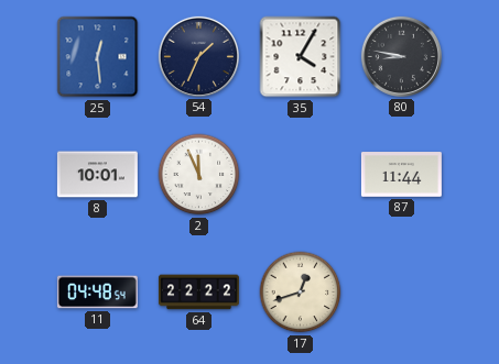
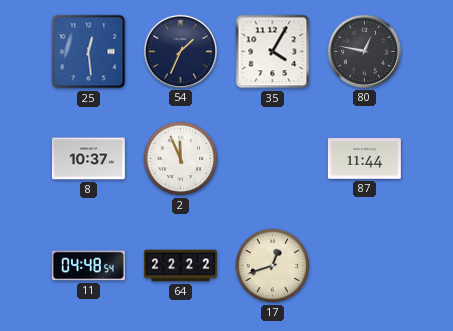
80: 8:47 -> 12:47 (364, 51)
8: 10:01 -> 10:37 (88, 159)
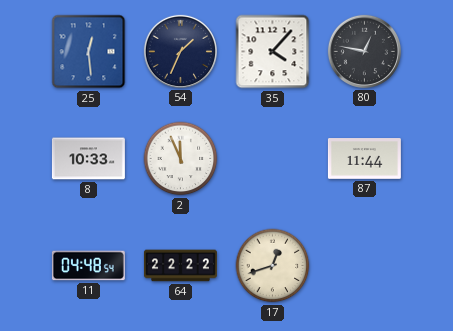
35: 4:05 -> 4:07 (273, 52)
8: 10:37 -> 10:33 (88, 159)
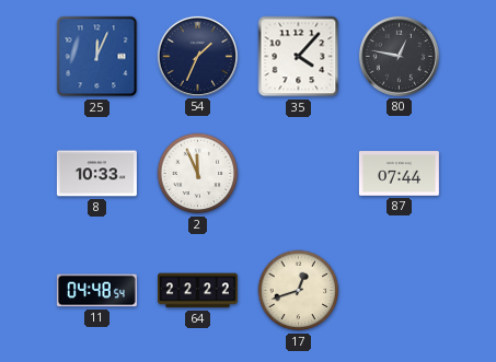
25: 12:29 -> 12:04 (97, 57)
87: 11:44 -> 07:44 (399, 174)
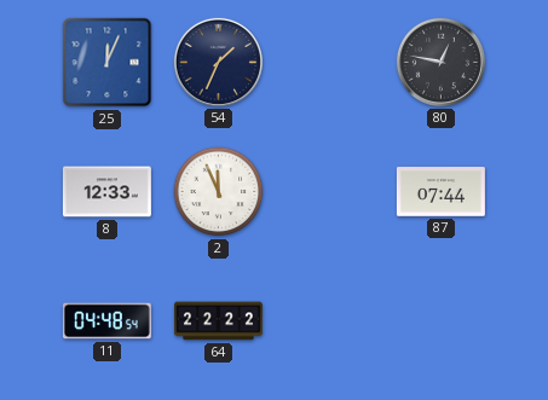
35: 4:07 -> none (299, 57)
8: 10:33 -> 12:33 (106, 192)
17: 12:42 -> none (299, 291)
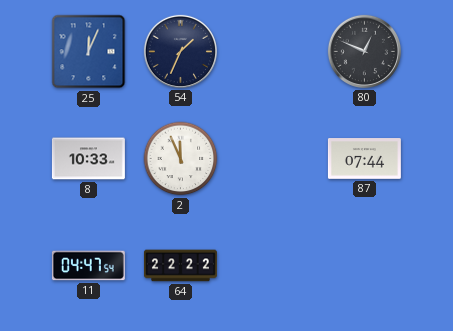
80: 12:47 -> 12:49 (364, 51)
8: 12:33 -> 10:33 (88, 159)
11: 04:48 -> 04:47 (88, 266)
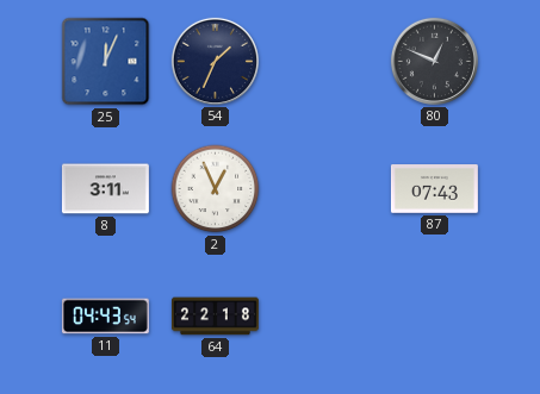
8: 10:33 -> 3:11 (105, 189)
2: 11:56 -> 12:56 (216, 189)
87: 07:44 -> 07:43 (434, 189)
11: 04:47 -> 04:43 (105, 317)
64: 22:22 -> 22:18 (215, 317)
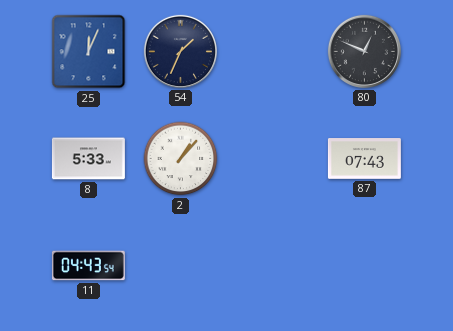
8: 3:11 -> 5:33 (88, 159)
2: 12:56 -> 1:07 (181, 159)
64: 22:18 -> none (215, 317)
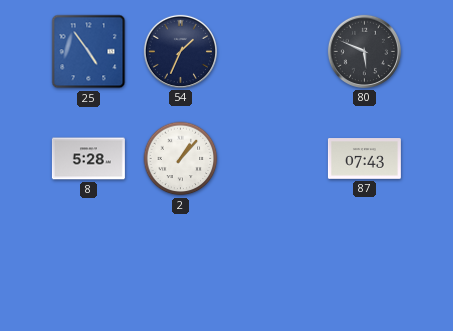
25: 12:04 -> 4:54 (89, 52)
80: 12:49 -> 5:49 (364, 51)
8: 5:33 -> 5:28 (88, 159)
11: 04:43 -> none (88, 266)
